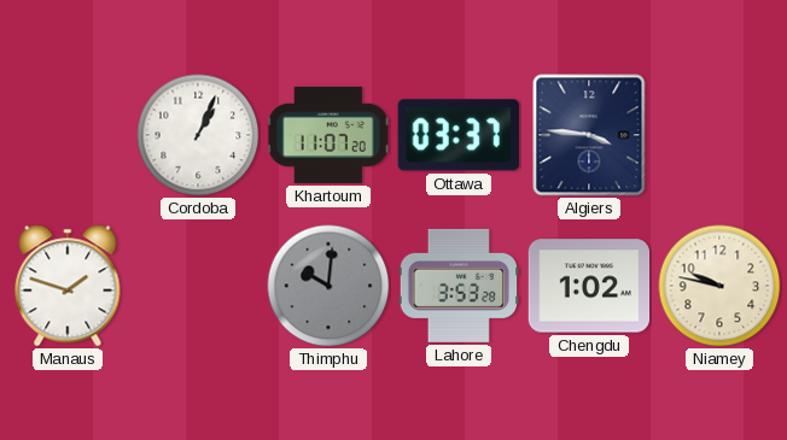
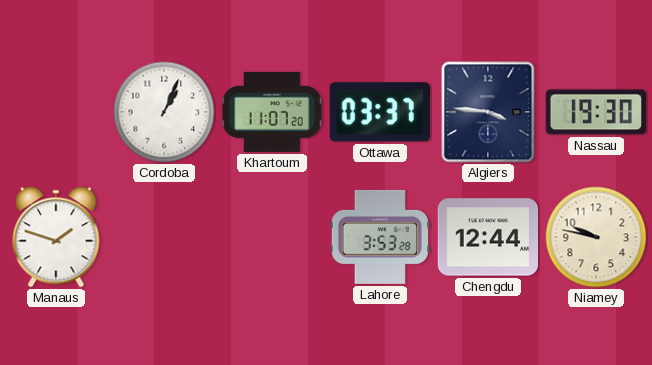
Nassau: none -> 19:30 (595, 112)
Thimphu: 10:01 -> none (328, 286)
Chengdu: 1:02 -> 12:44 (488, 237)
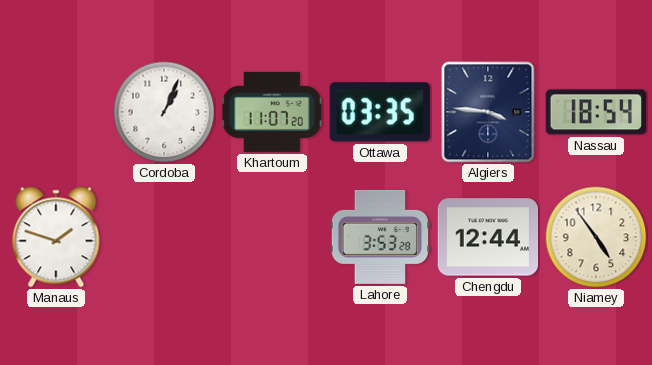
Ottawa: 03:37 -> 03:35 (380, 112)
Nassau: 19:30 -> 18:54 (595, 112)
Niamey: 9:47 -> 4:54 (596, 237)
